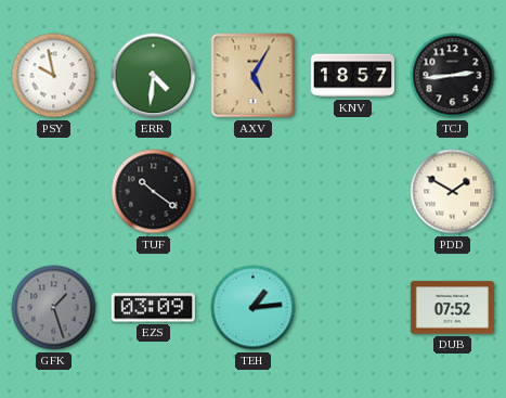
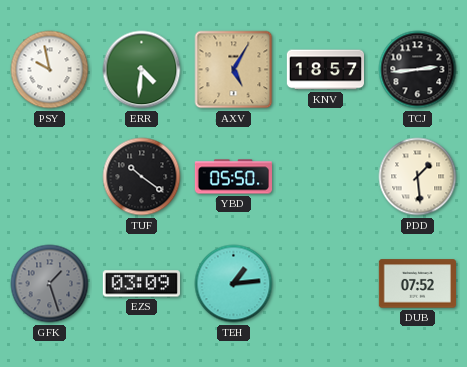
YBD: none -> 05:50 (233, 177)
PDD: 1:50 -> 1:29 (418, 177)
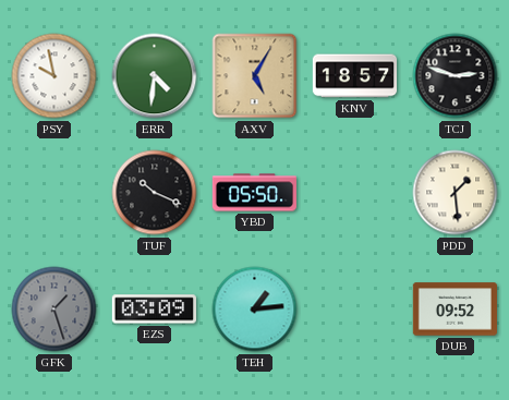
TCJ: 2:44 -> 2:48 (456, 76)
TUF: 10:21 -> 10:19 (155, 193)
DUB: 07:52 -> 09:52 (455, 310)
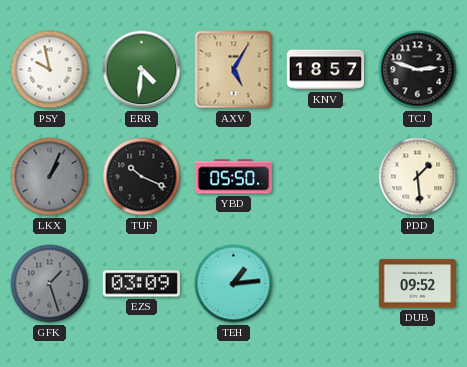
LKX: none -> 1:04 (50, 177)
